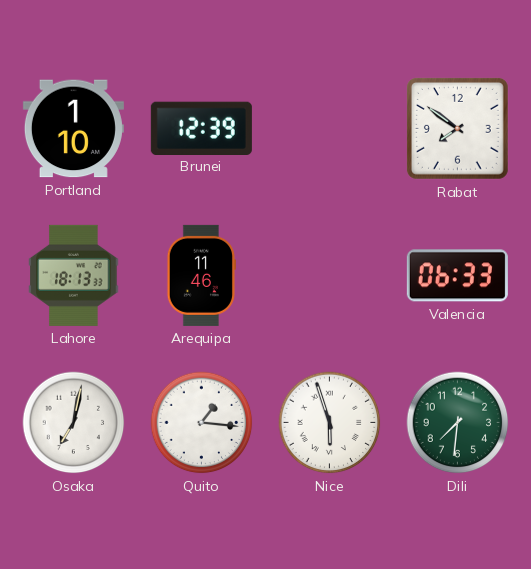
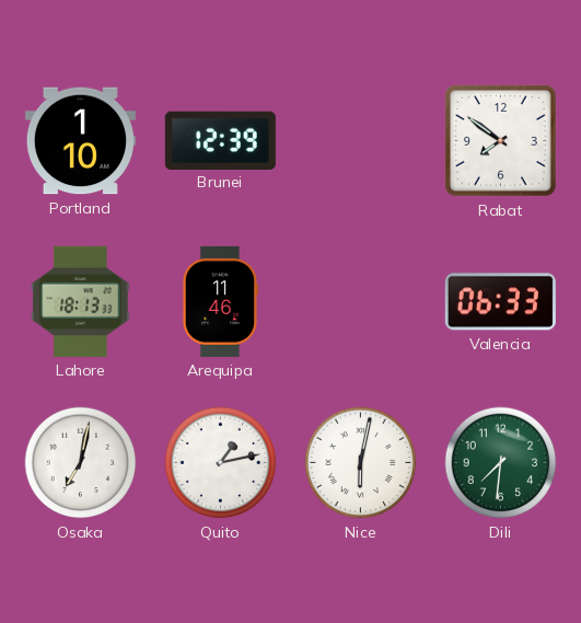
Quito: 1:16 -> 1:13 (221, 463)
Nice: 5:57 -> 6:02 (361, 463)
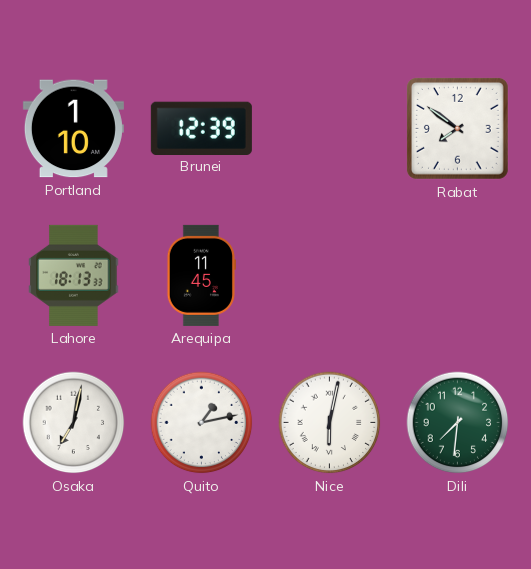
Arequipa: 11:46 -> 11:45 (201, 275)
Valencia: 06:33 -> none (500, 302)
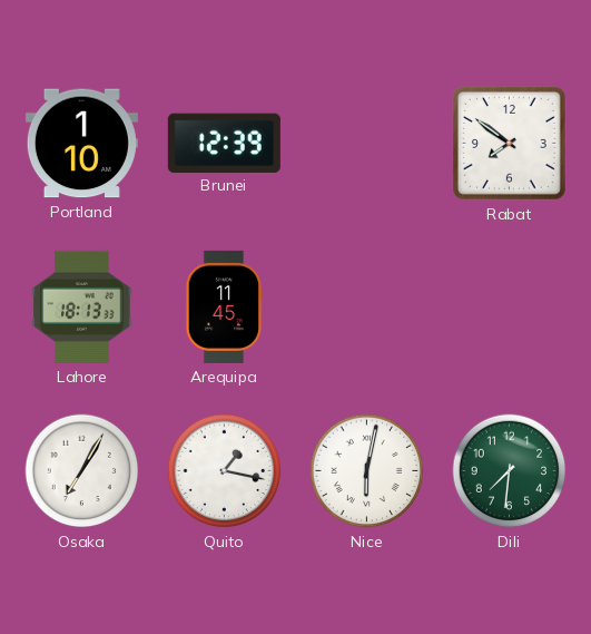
Osaka: 7:02 -> 7:05 (82, 471)
Quito: 1:13 -> 1:17 (225, 471)
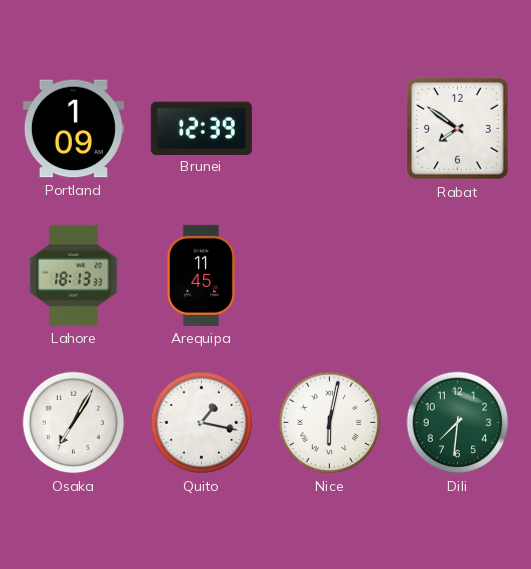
Portland: 1:10 -> 1:09 (73, 129)
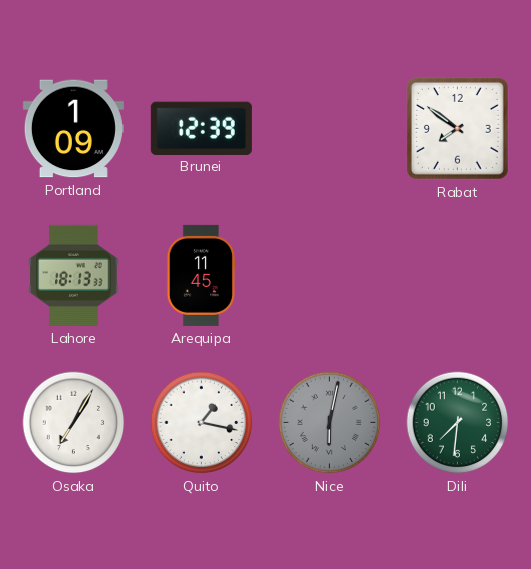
Nice dial: white -> grey (330, 423)
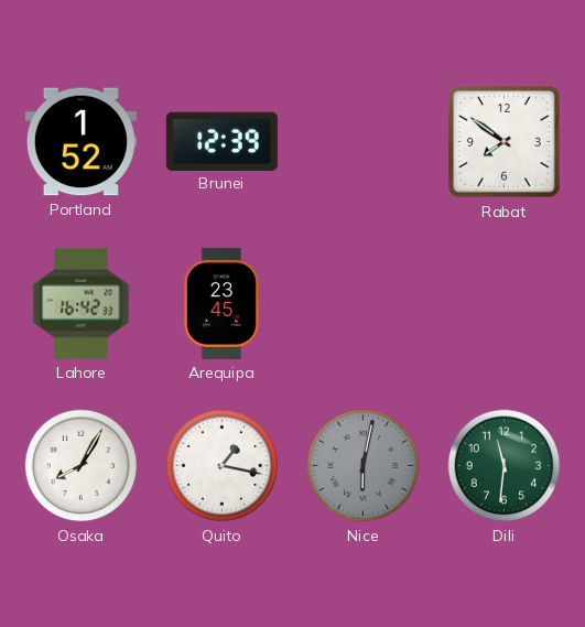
Portland: 1:09 -> 1:52 (80, 142)
Lahore: 18:13 -> 16:42 (82, 303)
Arequipa: 11:45 -> 23:45 (221, 303)
Osaka: 7:05 -> 8:05 (82, 466)
Dili: 7:31 -> 11:31 (505, 466)
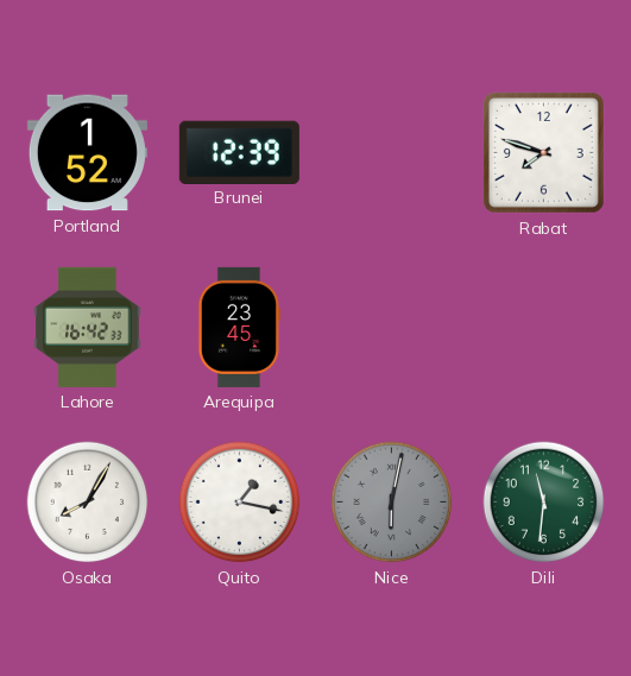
Rabat: 7:51 -> 7:48 (543, 152)
